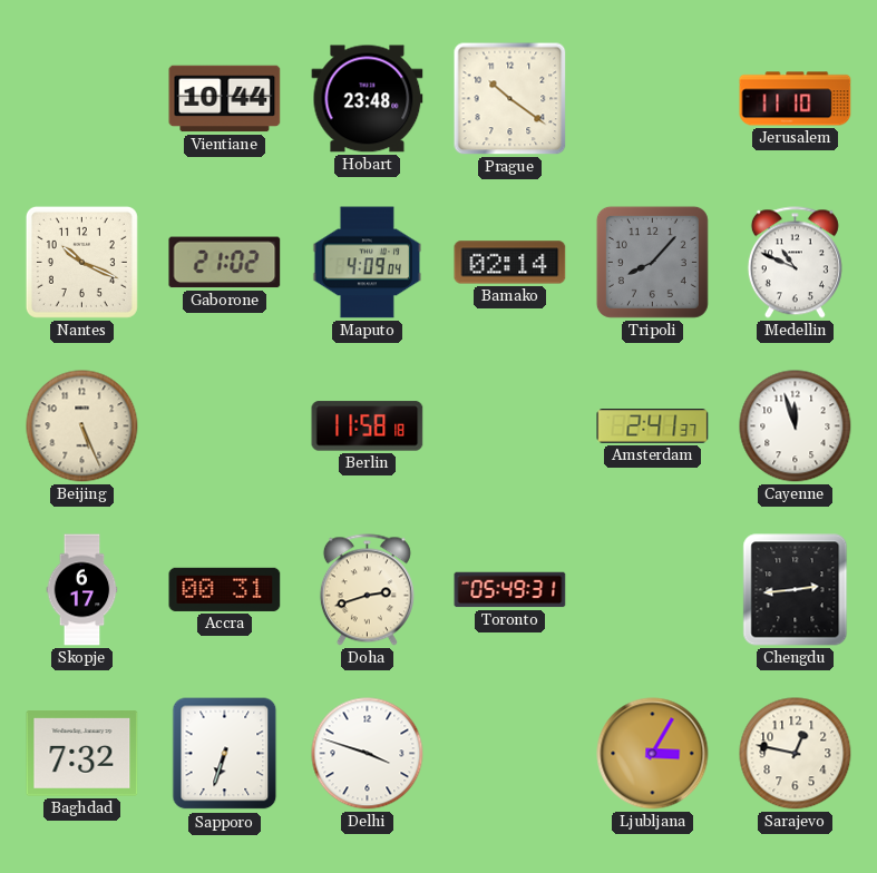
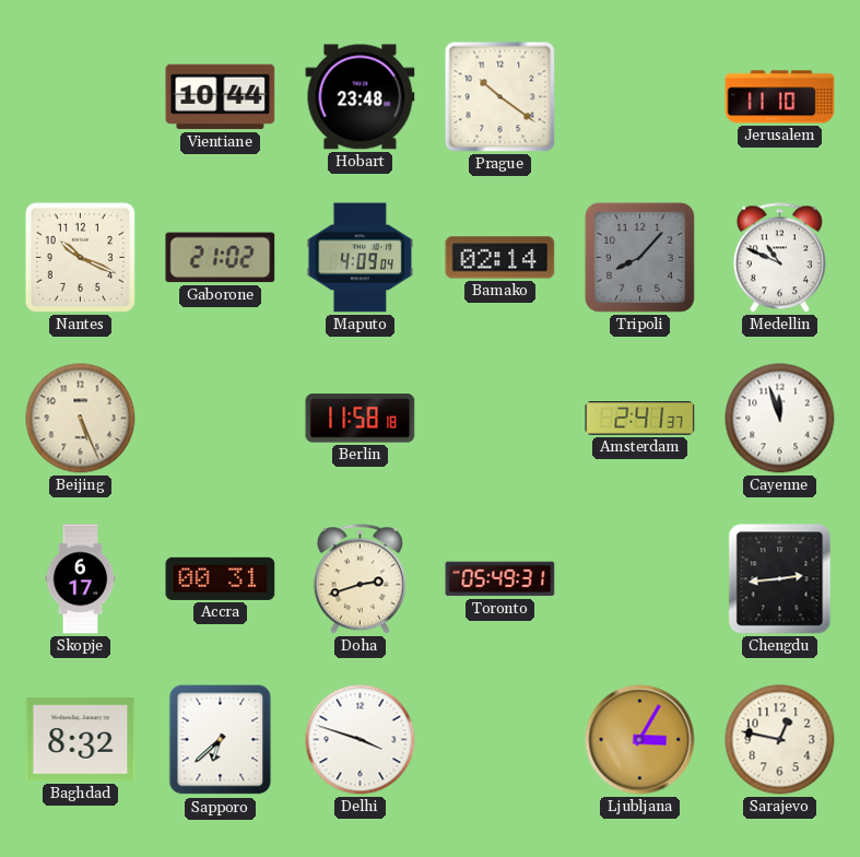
Baghdad: 7:32 -> 8:32 (81, 740)
Sapporo: 6:33 -> 6:38 (221, 740)
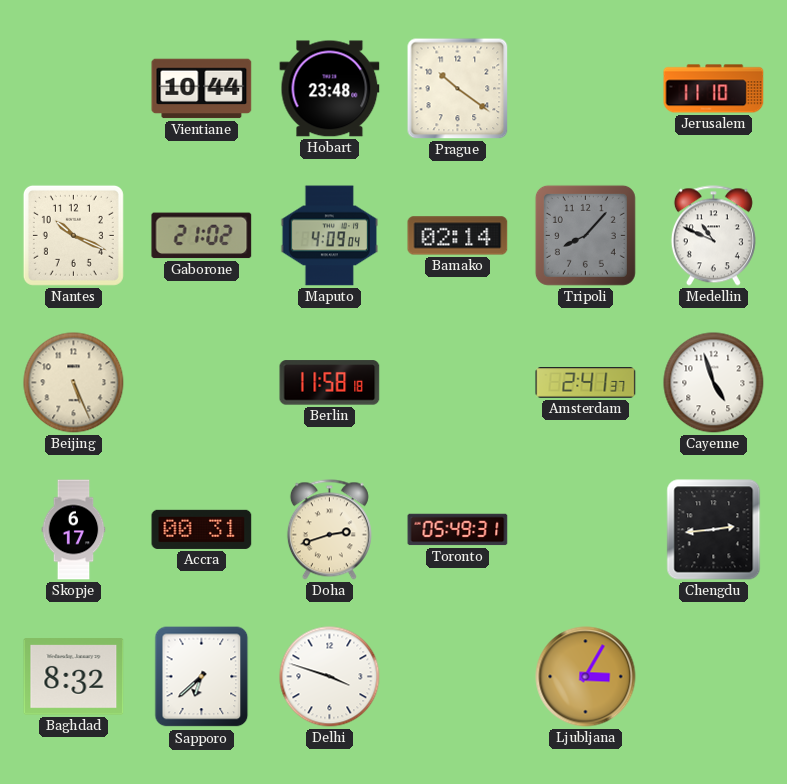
Cayenne: 11:57 -> 4:57 (714, 383)
Sarajevo: 12:47 -> none (780, 740)
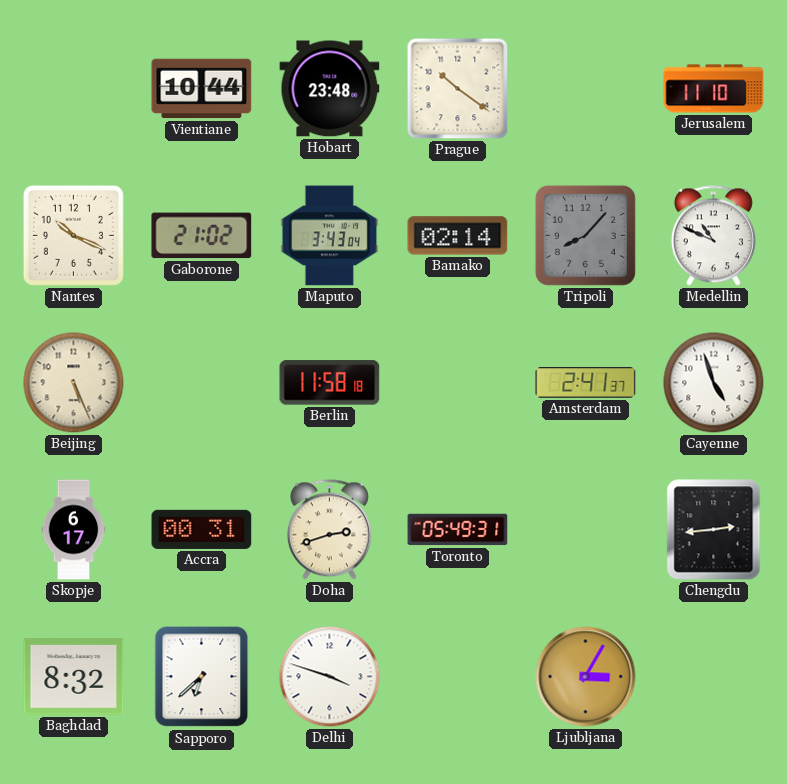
Maputo: 4:09 -> 3:43 (329, 236)
